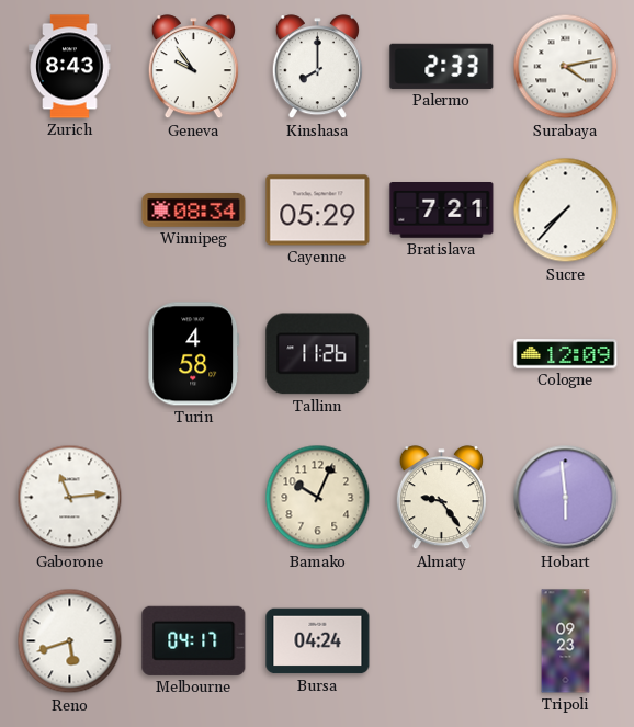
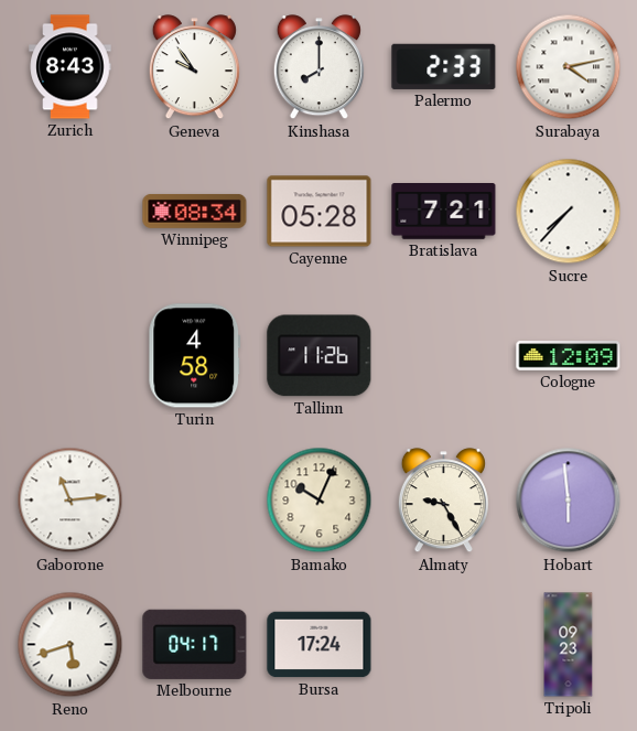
Cayenne: 05:29 -> 05:28 (320, 212)
Almaty: 9:24 -> 9:25 (443, 501)
Bursa: 04:24 -> 17:24 (320, 645)
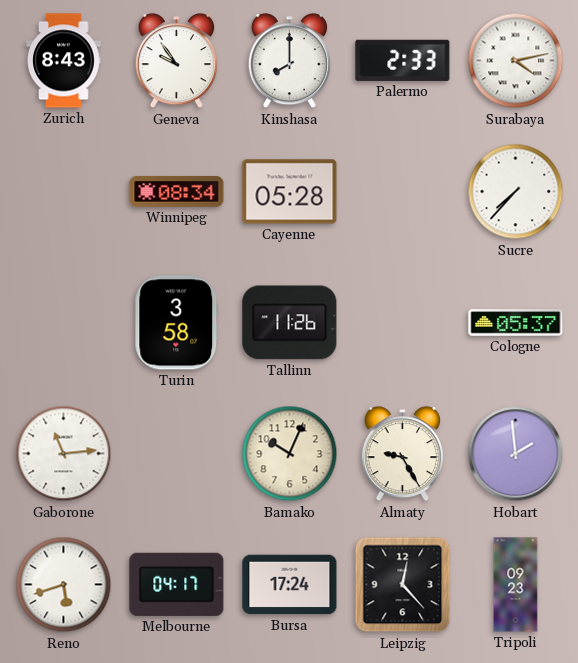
Bratislava: 7:21 -> none (444, 212)
Turin: 4:58 -> 3:58 (177, 323)
Cologne: 12:09 -> 05:37 (516, 323)
Hobart: 5:59 -> 1:59 (516, 454)
Leipzig: none -> 12:23 (403, 585)
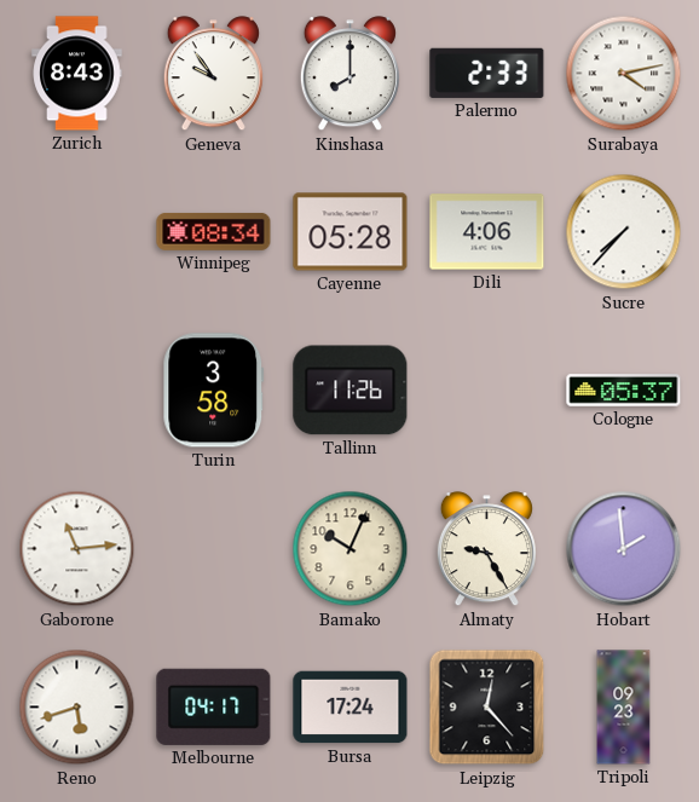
Dili: none -> 4:06 (487, 232)
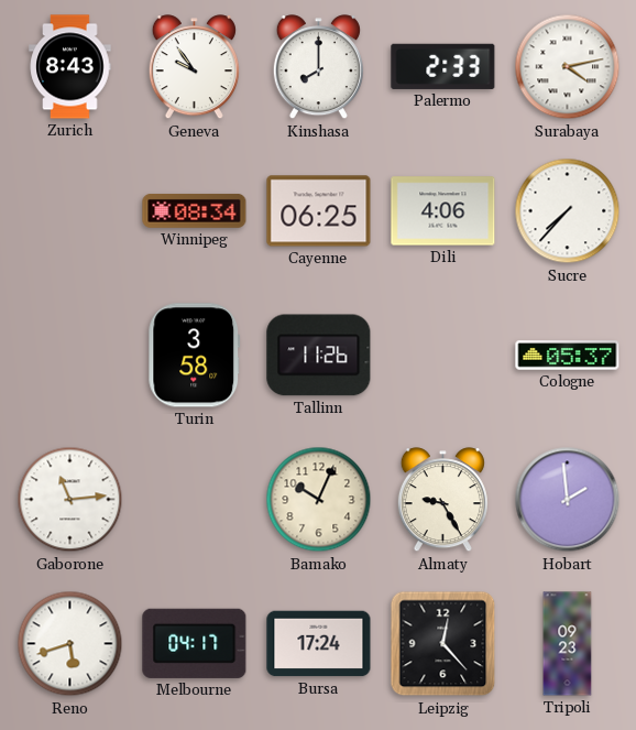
Cayenne: 05:28 -> 06:25 (319, 211)
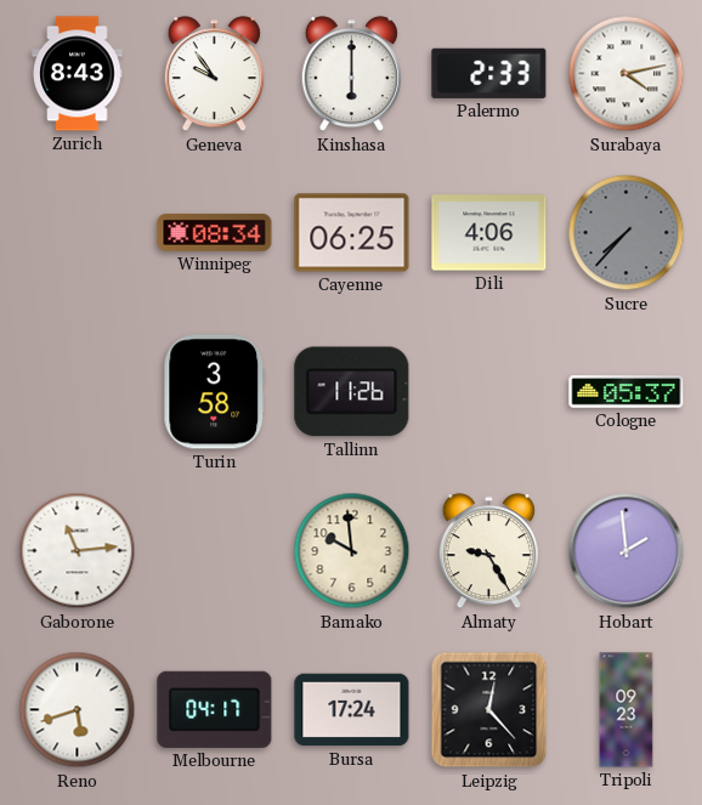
Kinshasa: 8:00 -> 6:00 (351, 74)
Sucre dial: white -> grey (627, 233)
Bamako: 10:04 -> 9:59 (352, 551)
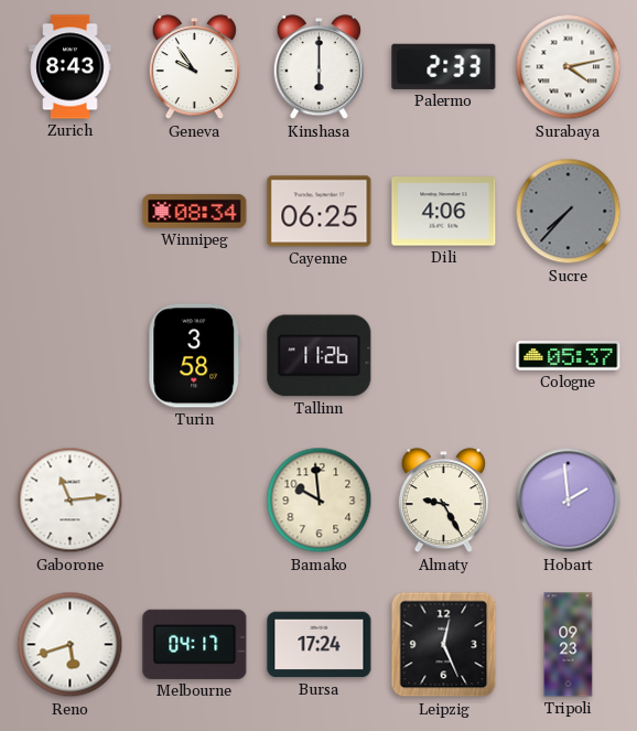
Leipzig: 12:23 -> 12:26 (444, 645)
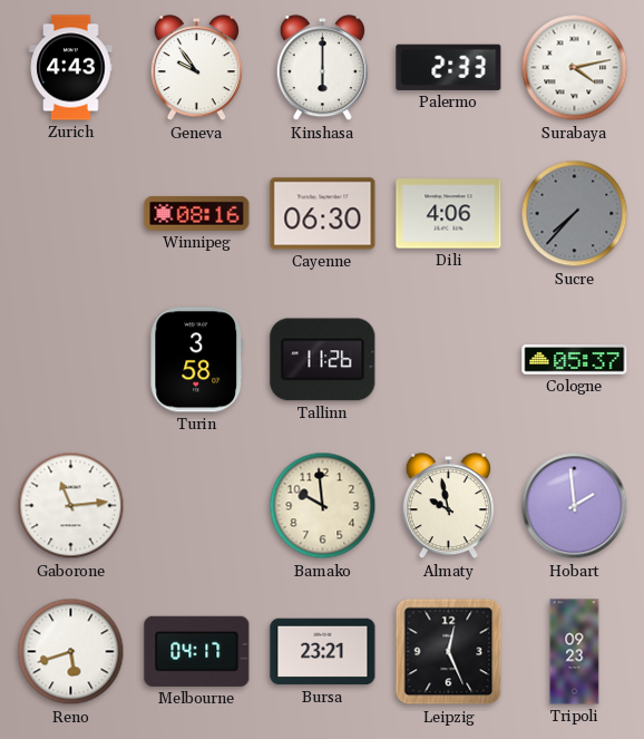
Zurich: 8:43 -> 4:43 (71, 68)
Winnipeg: 08:34 -> 08:16 (197, 213)
Cayenne: 06:25 -> 06:30 (323, 214)
Almaty: 9:25 -> 9:58 (448, 506)
Bursa: 17:24 -> 23:21 (323, 652)
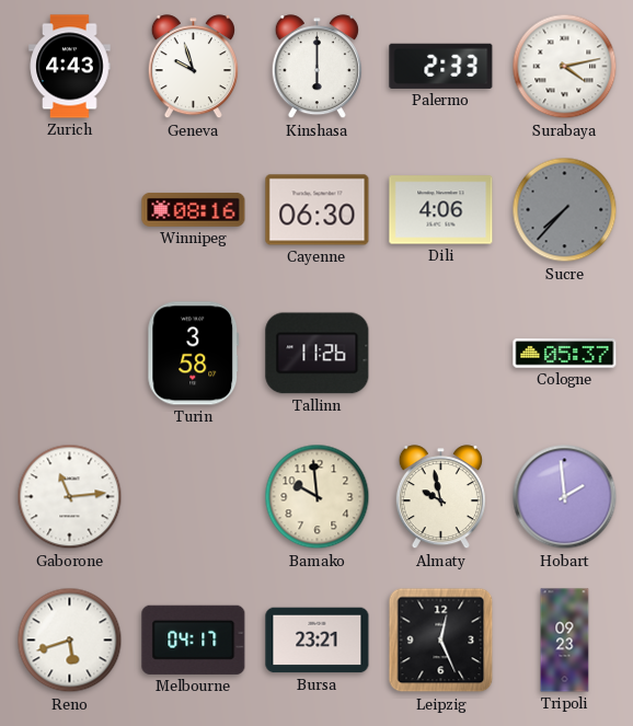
Geneva: 9:54 -> 9:57 (193, 67)
